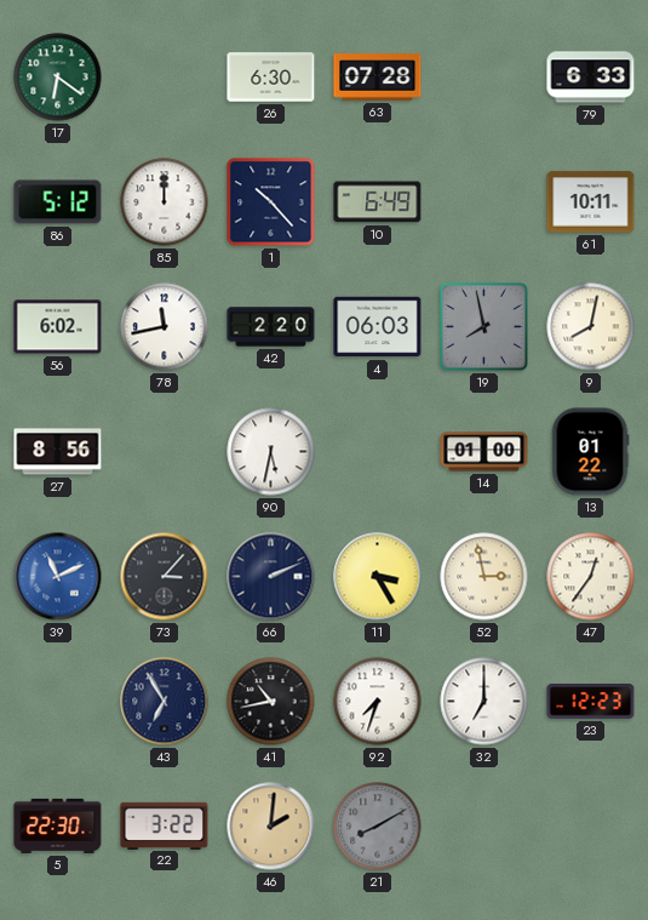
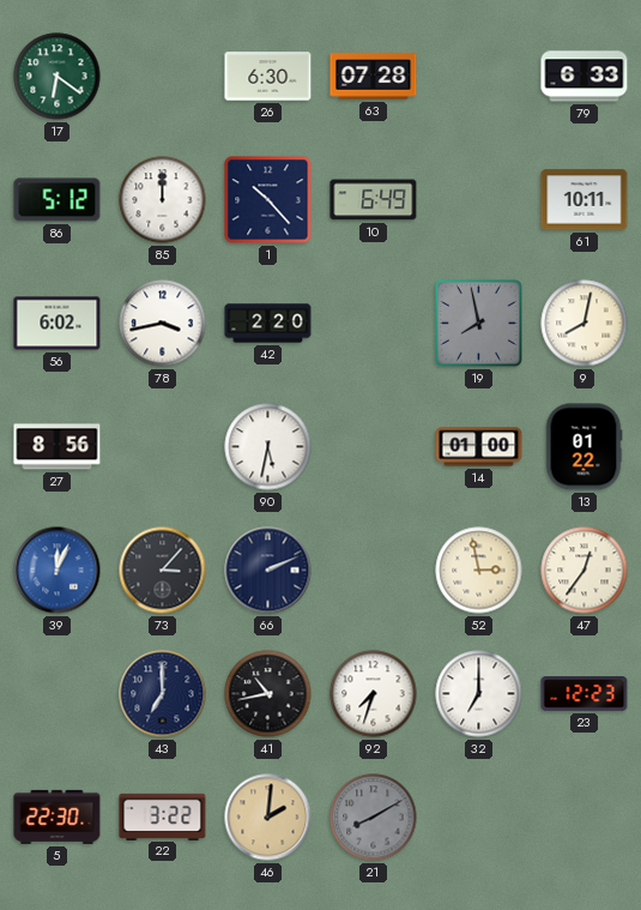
78: 11:43 -> 3:43 (163, 324)
4: 06:03 -> none (378, 327)
39: 11:11 -> 12:04 (58, 571)
11: 3:25 -> none (378, 577)
43: 6:55 -> 7:00 (163, 694)
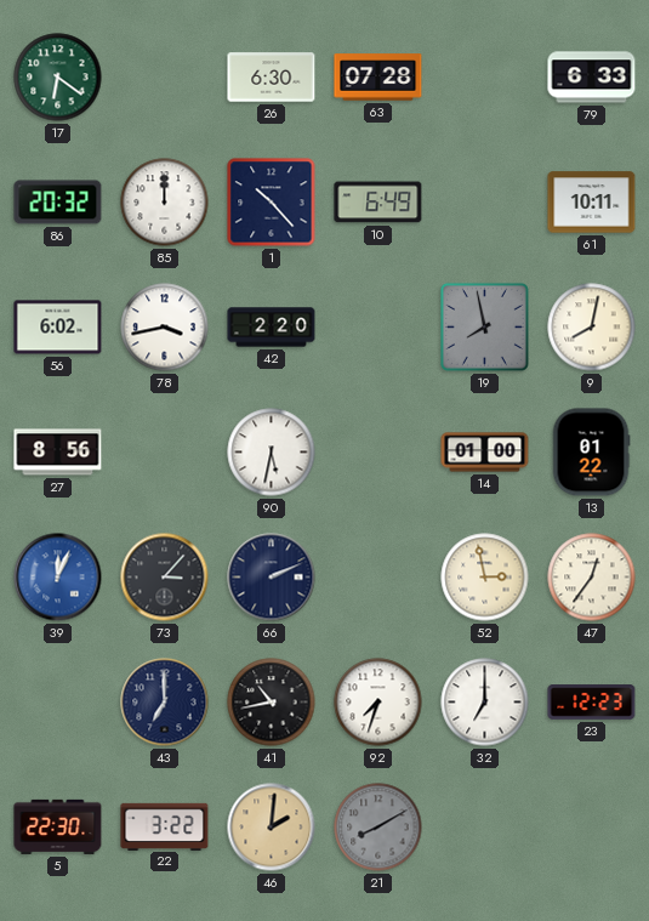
86: 5:12 -> 20:32 (58, 203)
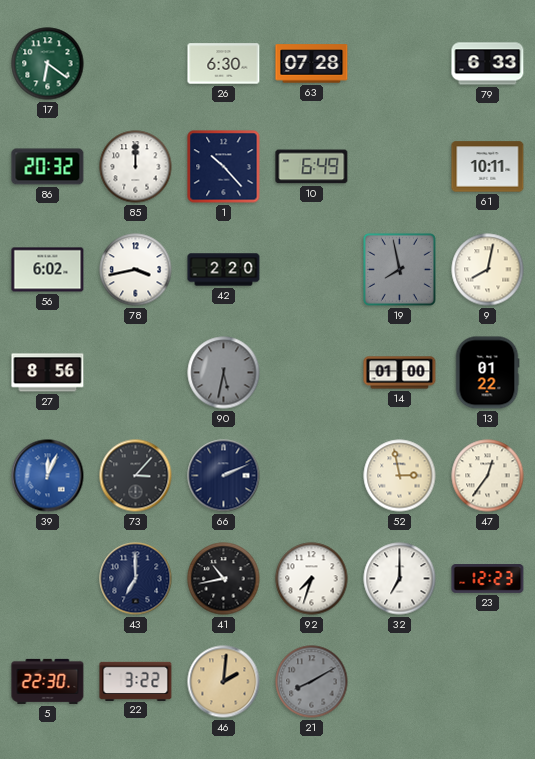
90 dial: white -> grey (224, 373)
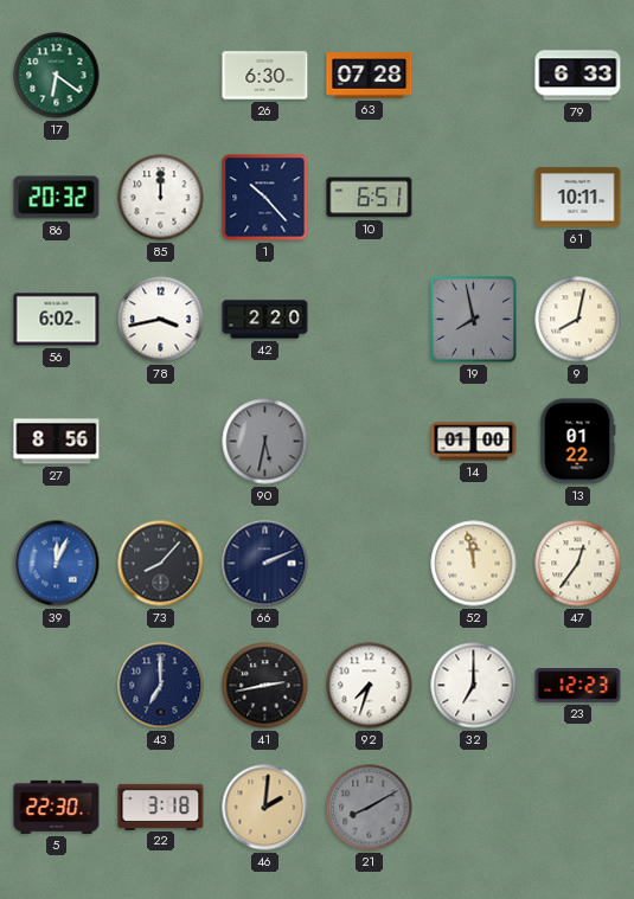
10: 6:49 -> 6:51 (370, 198)
73: 3:07 -> 8:07 (161, 564)
52: 2:58 -> 11:58 (474, 564)
41: 10:43 -> 2:43 (265, 686)
22: 3:22 -> 3:18 (161, 807)
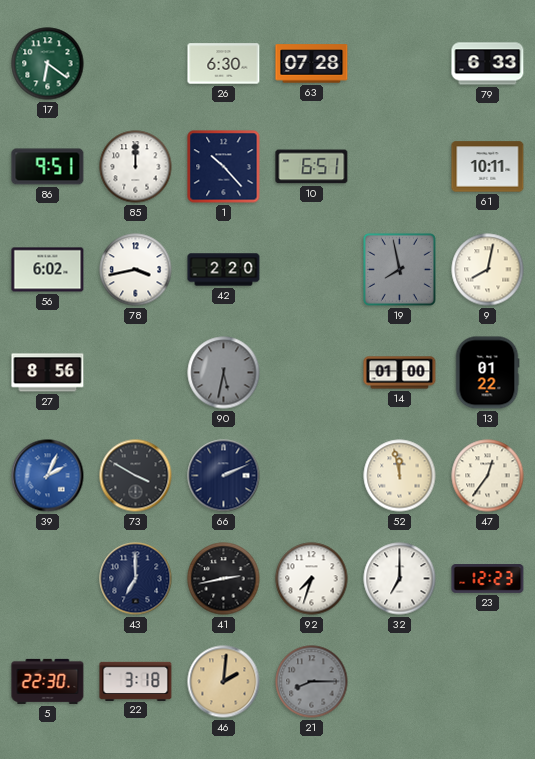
86: 20:32 -> 9:51 (48, 167)
39: 12:04 -> 2:04 (48, 476)
73: 8:07 -> 3:50 (136, 476)
21: 8:10 -> 8:15 (312, 682)
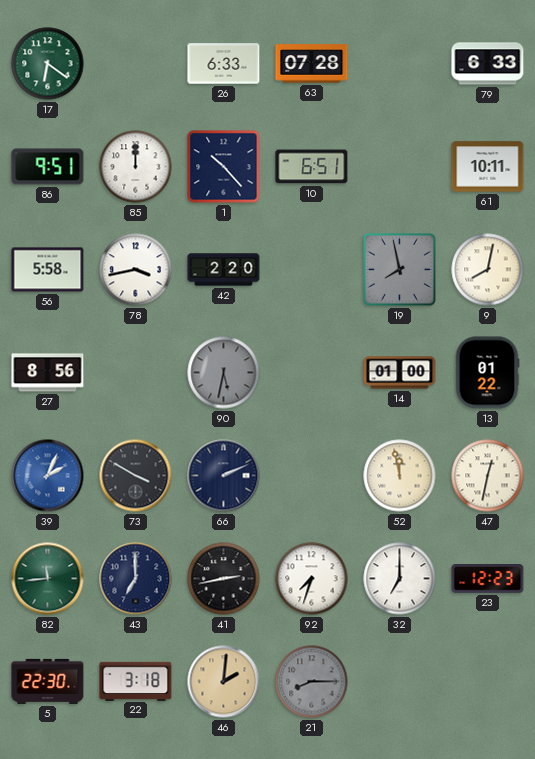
26: 6:30 -> 6:33 (224, 64)
56: 6:02 -> 5:58 (48, 270)
47: 12:36 -> 12:32 (488, 476)
82: none -> 11:44 (48, 579)
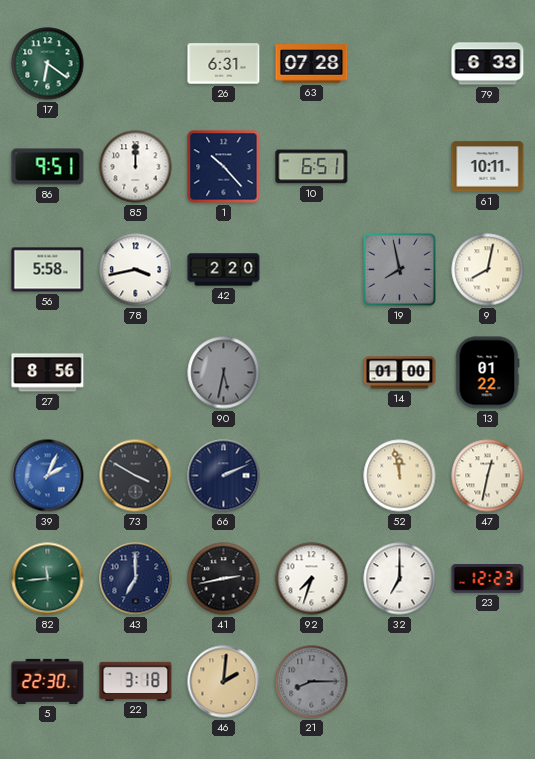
26: 6:33 -> 6:31 (224, 64)
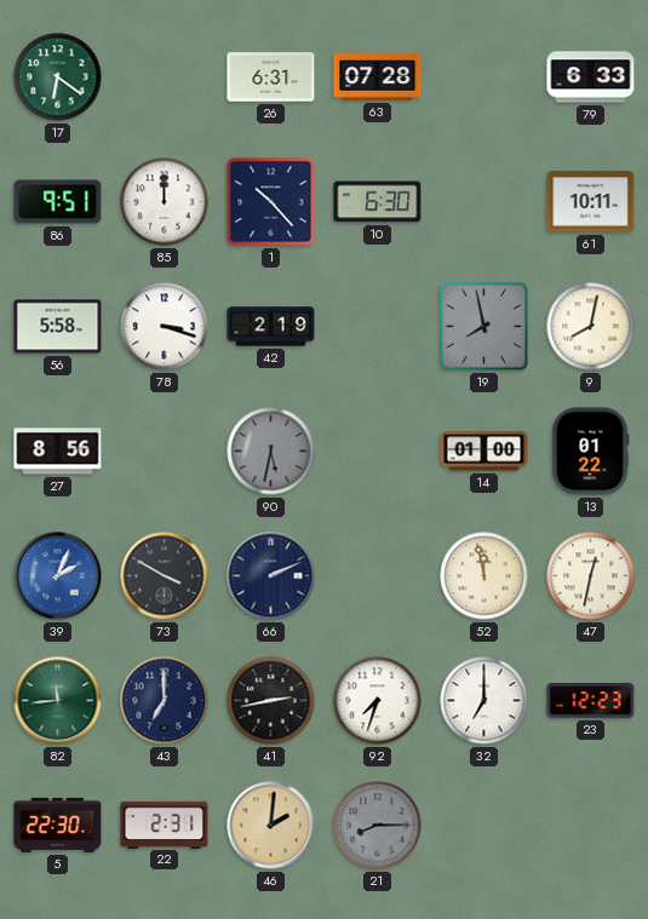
10: 6:51 -> 6:30 (378, 202)
78: 3:43 -> 3:18 (165, 327)
42: 2:20 -> 2:19 (271, 327)
22: 3:18 -> 2:31 (165, 825)
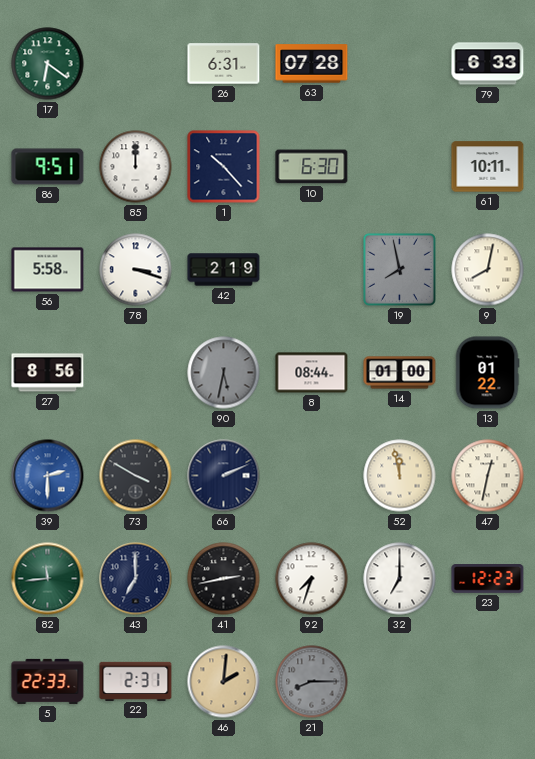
8: none -> 08:44 (312, 373)
39: 2:04 -> 2:30 (48, 476)
5: 22:30 -> 22:33 (48, 681)
